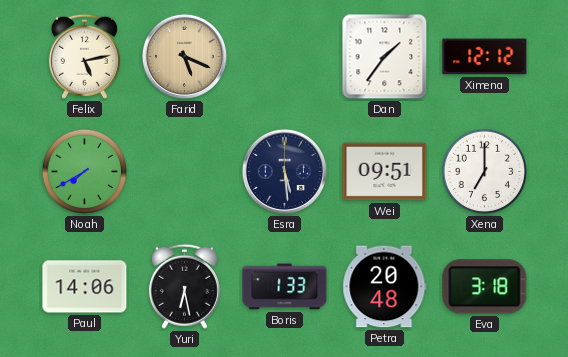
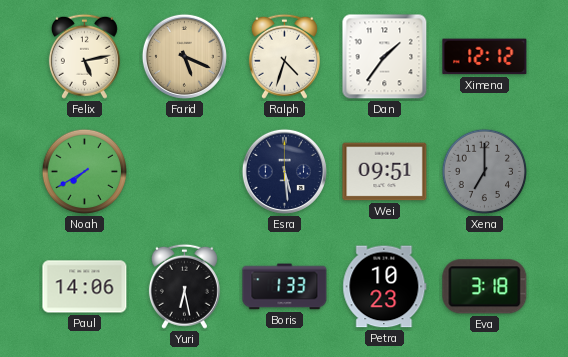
Ralph: none -> 4:33 (284, 56)
Xena dial: white -> grey (485, 172)
Petra: 20:48 -> 10:23 (385, 287)
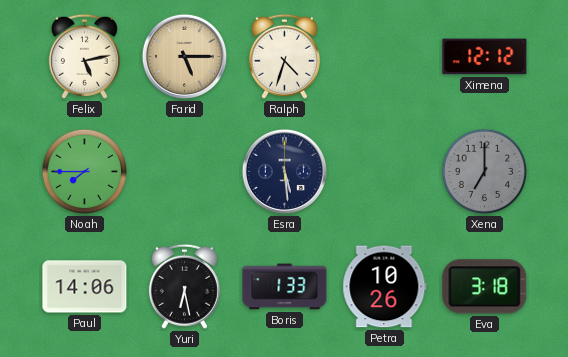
Farid: 5:19 -> 5:15 (184, 56)
Dan: 1:36 -> none (385, 57)
Noah: 7:40 -> 7:45 (85, 172)
Wei: 09:51 -> none (385, 172)
Petra: 10:23 -> 10:26 (385, 287)
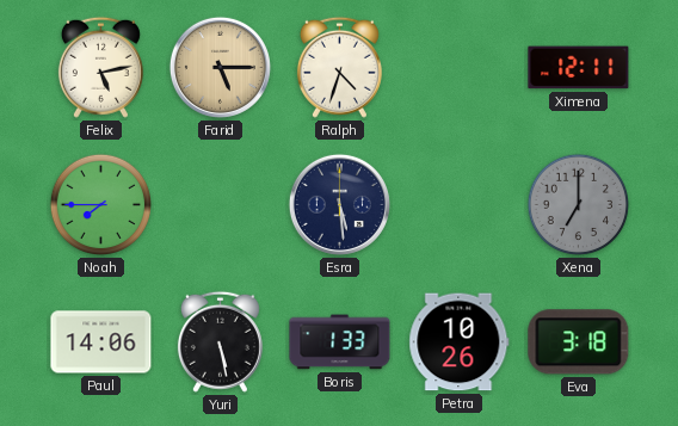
Ximena: 12:12 -> 12:11 (579, 68)
Yuri: 6:28 -> 5:28 (220, 341)
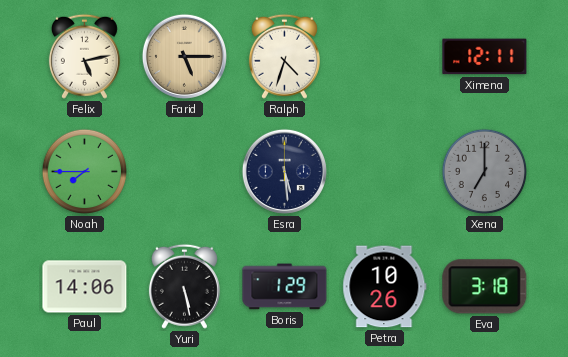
Boris: 1:33 -> 1:29 (285, 287)
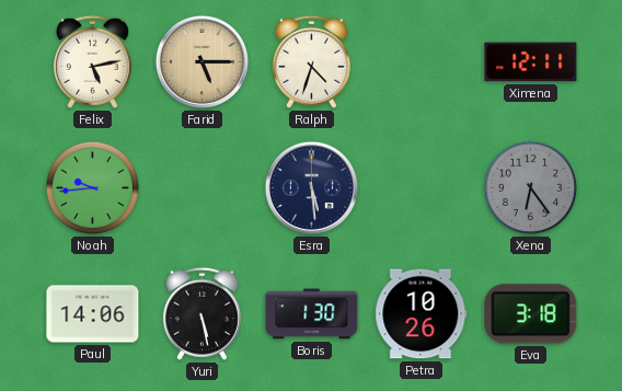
Noah: 7:45 -> 9:44 (93, 188)
Xena: 7:00 -> 6:24 (531, 188)
Boris: 1:29 -> 1:30 (312, 314)
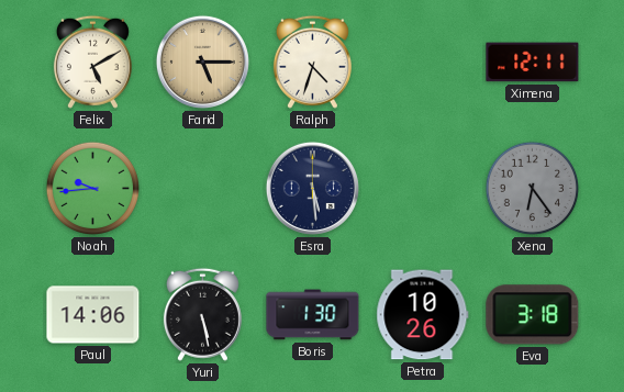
Felix: 5:13 -> 5:10 (92, 61)
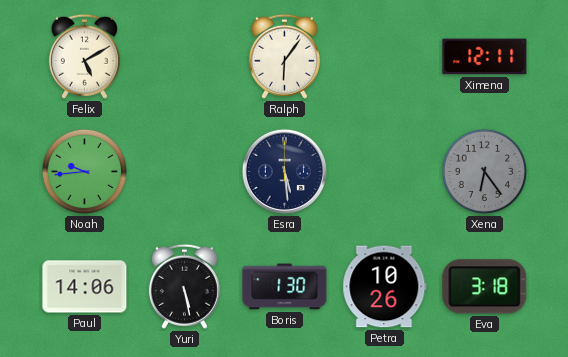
Farid: 5:15 -> none (202, 61)
Ralph: 4:33 -> 6:06 (284, 56)
